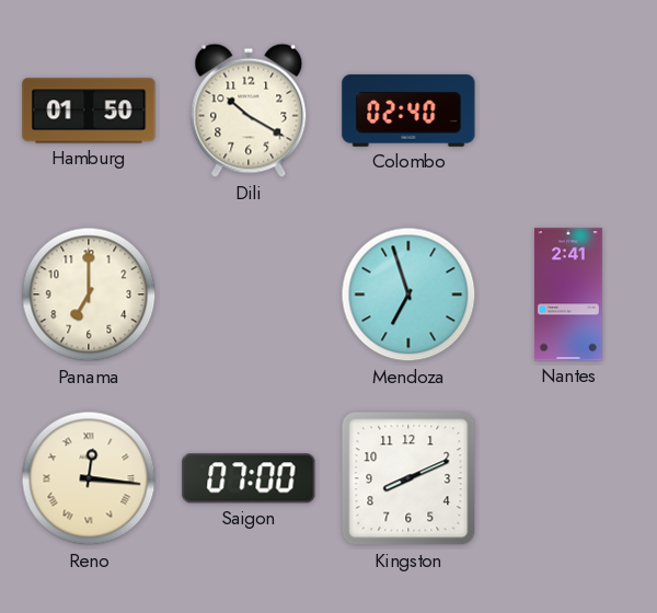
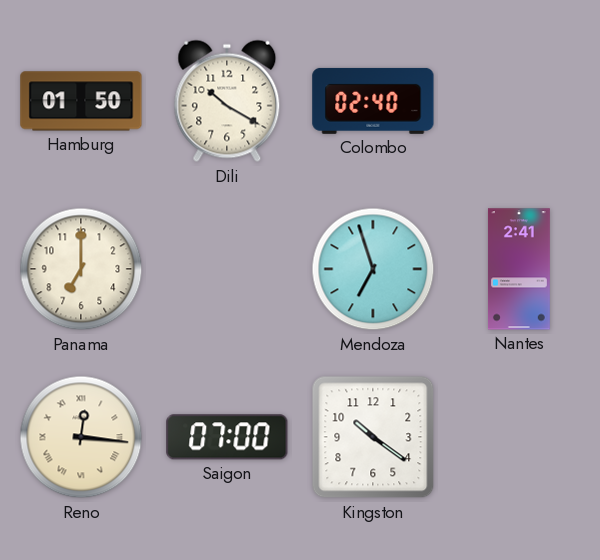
Kingston: 8:11 -> 10:21 (373, 437)
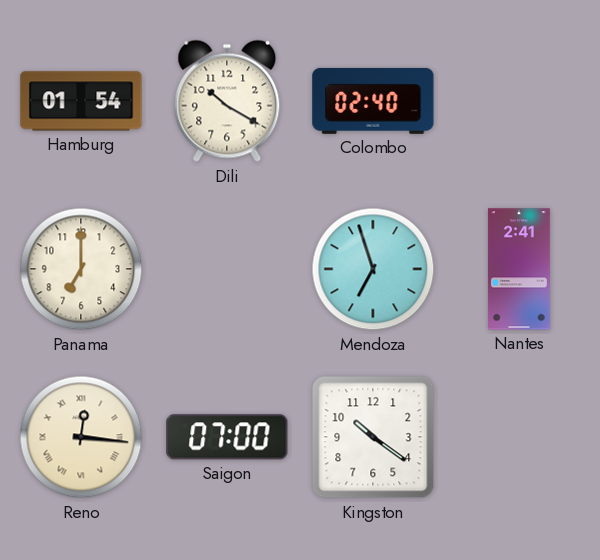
Hamburg: 01:50 -> 01:54 (81, 101)
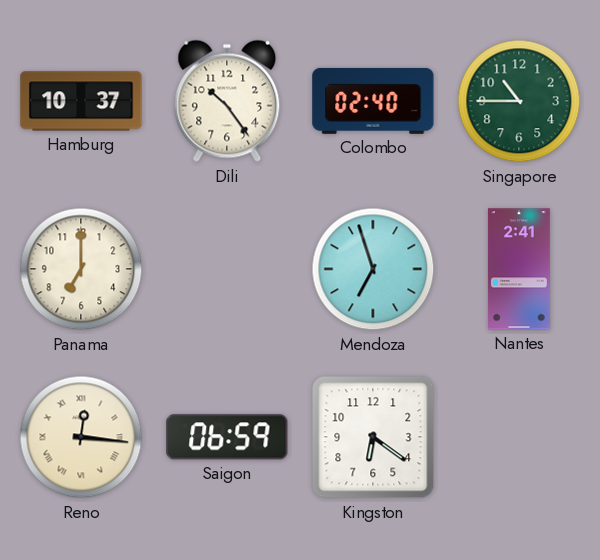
Hamburg: 01:54 -> 10:37 (81, 101)
Dili: 10:20 -> 10:24 (227, 101)
Singapore: none -> 10:45 (519, 101)
Saigon: 07:00 -> 06:59 (227, 437)
Kingston: 10:21 -> 6:21 (373, 437)
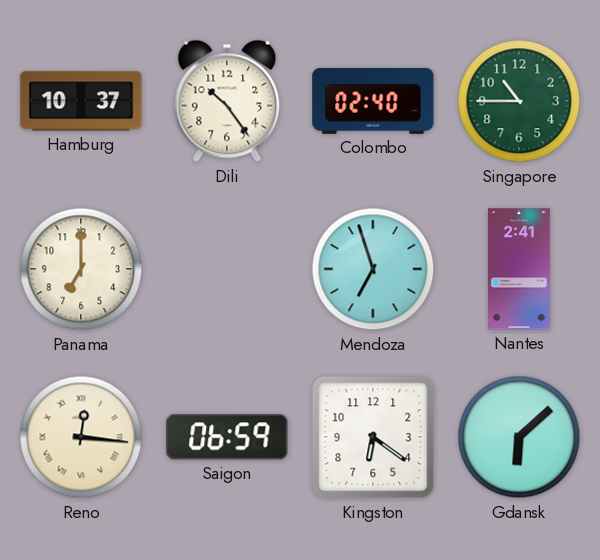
Gdansk: none -> 6:08 (519, 437)
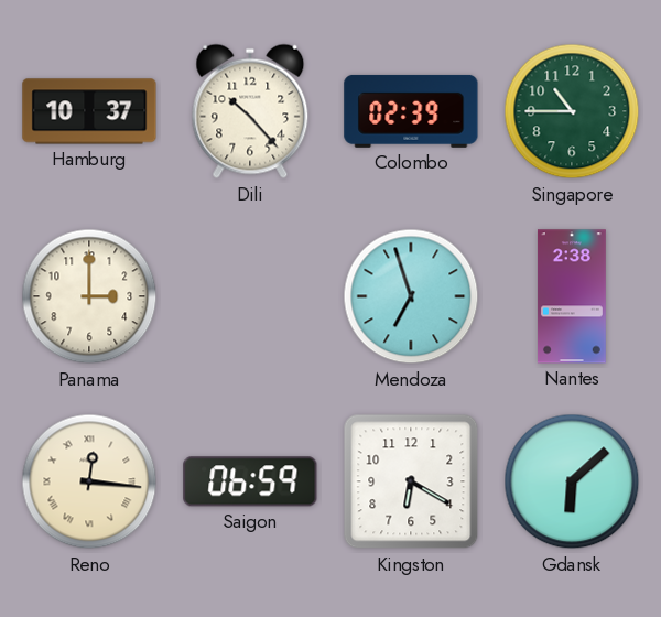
Dili: 10:24 -> 10:23 (250, 111)
Colombo: 02:40 -> 02:39 (411, 111)
Panama: 7:00 -> 3:00 (89, 296)
Nantes: 2:41 -> 2:38 (572, 296)
Kingston: 6:21 -> 6:20 (411, 481)
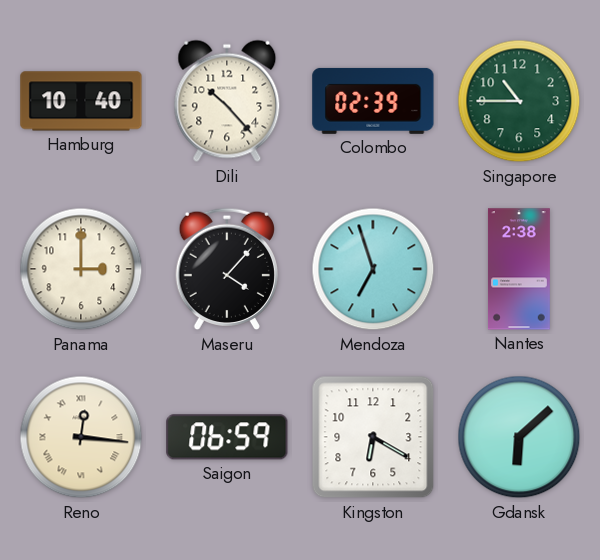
Hamburg: 10:37 -> 10:40 (81, 101)
Maseru: none -> 4:07 (226, 269)
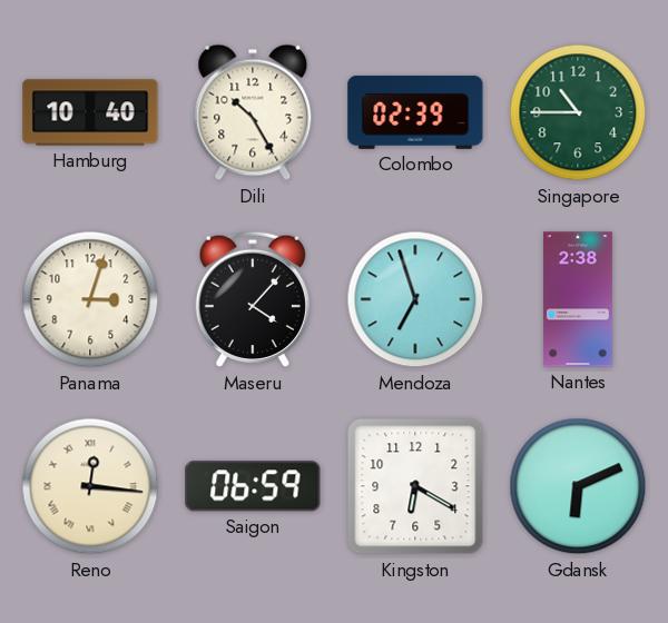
Dili: 10:23 -> 10:25 (253, 112)
Panama: 3:00 -> 3:03 (90, 299)
Gdansk: 6:08 -> 6:11 (578, 486)
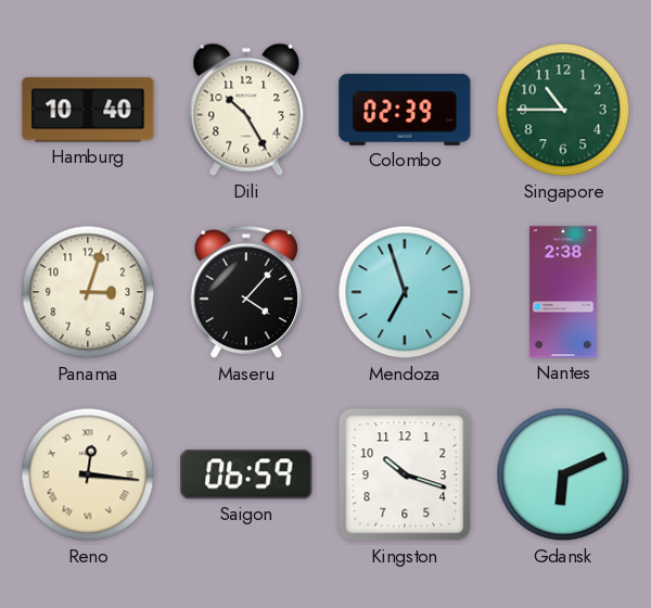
Kingston: 6:20 -> 10:18 (405, 474)
